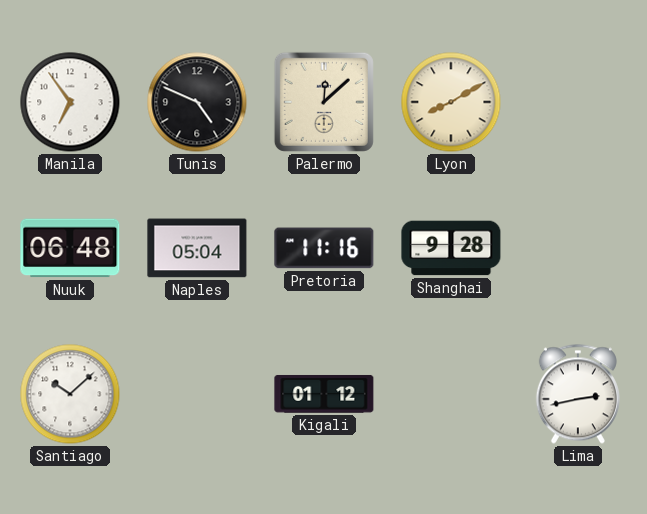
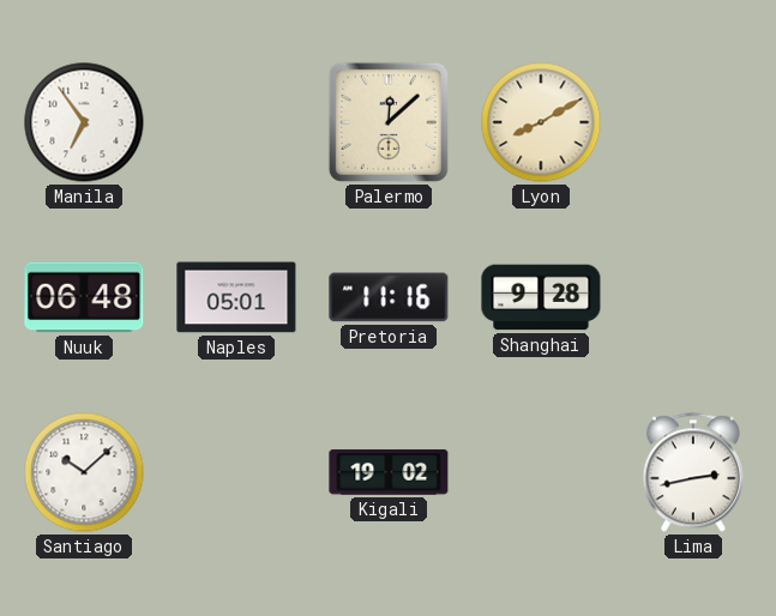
Tunis: 4:49 -> none (197, 102)
Naples: 05:04 -> 05:01 (236, 297)
Kigali: 01:12 -> 19:02 (389, 472)
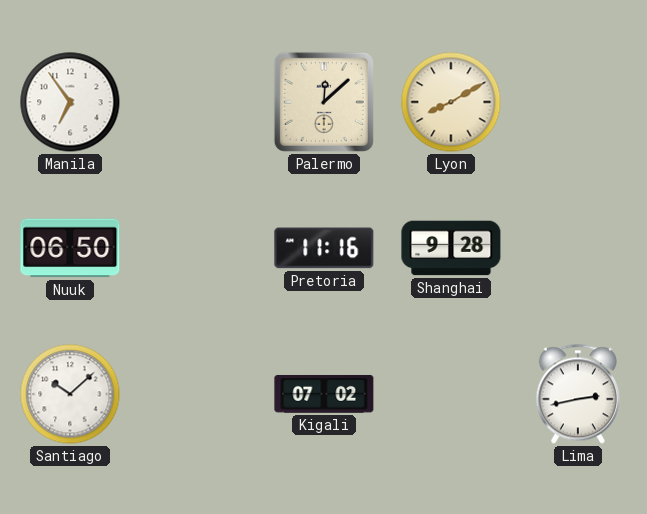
Nuuk: 06:48 -> 06:50 (70, 248)
Naples: 05:01 -> none (236, 297)
Kigali: 19:02 -> 07:02 (324, 394)
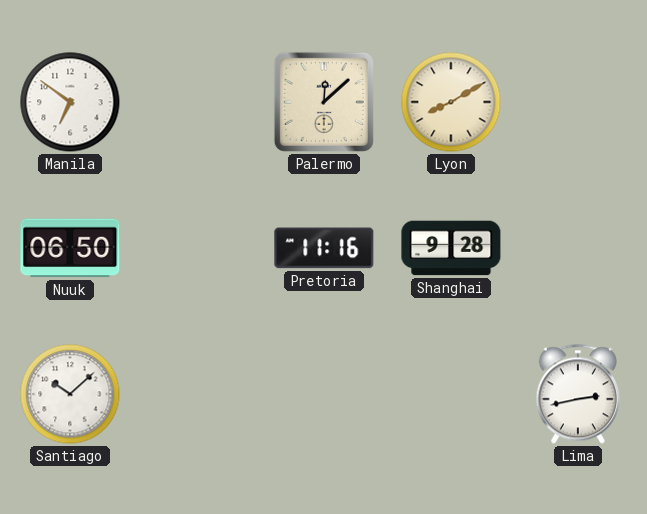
Manila: 6:54 -> 6:51 (70, 102)
Kigali: 07:02 -> none (324, 394)
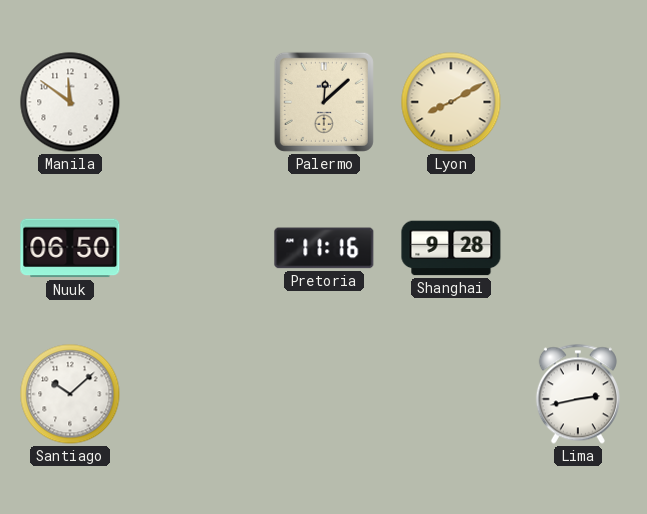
Manila: 6:51 -> 11:51 (70, 102)
